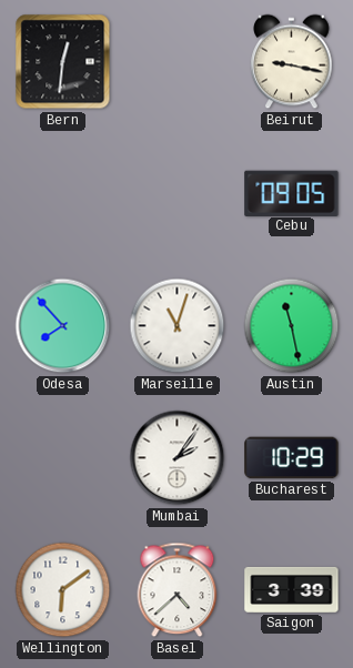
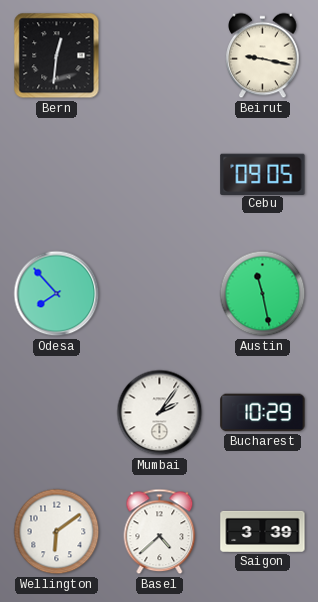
Marseille: 11:03 -> none (178, 326)
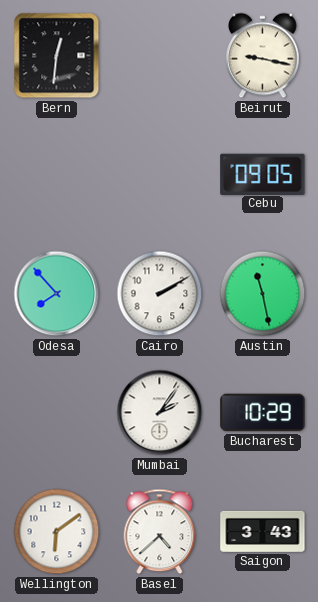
Cairo: none -> 2:10 (160, 294)
Saigon: 3:39 -> 3:43 (263, 531)
